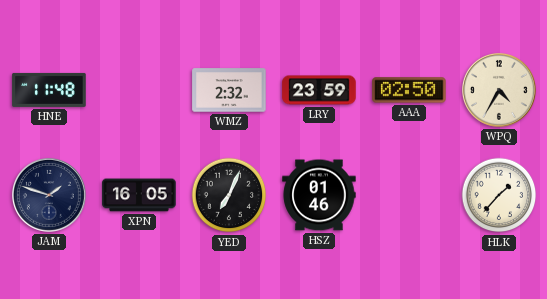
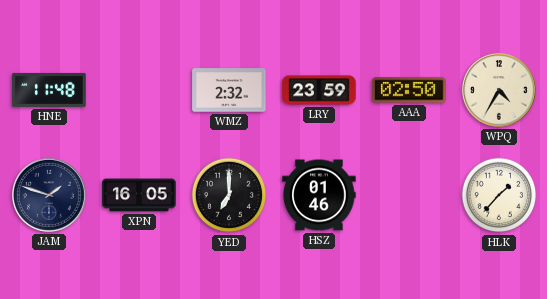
YED: 7:04 -> 7:00 (229, 195)
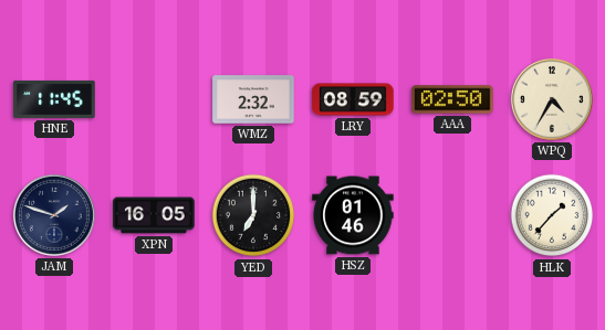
HNE: 11:48 -> 11:45 (54, 99)
LRY: 23:59 -> 08:59 (353, 99)
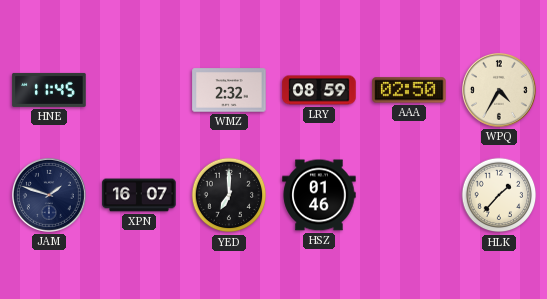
XPN: 16:05 -> 16:07 (139, 195)
